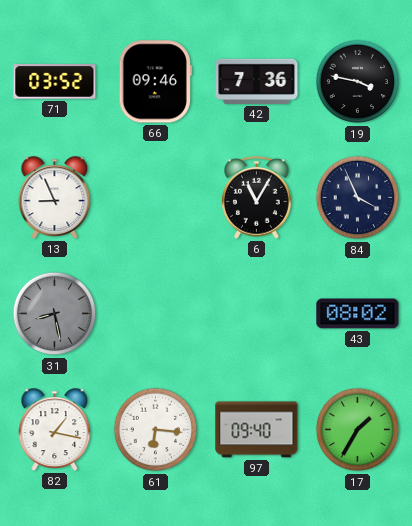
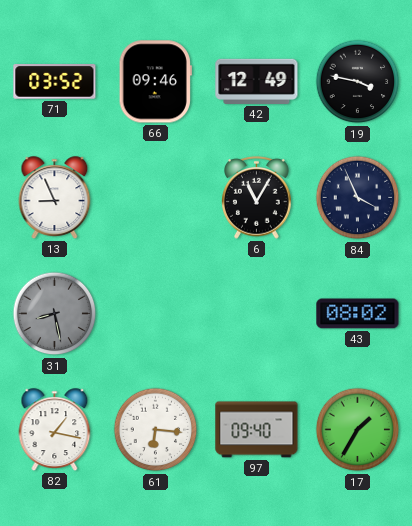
42: 7:36 -> 12:49 (257, 81)
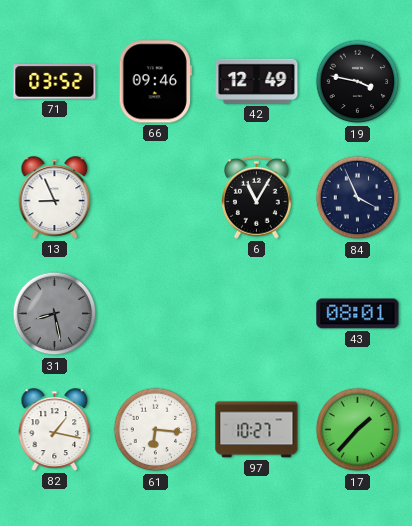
43: 08:02 -> 08:01 (358, 314)
97: 09:40 -> 10:27 (257, 430)
17: 1:35 -> 1:37 (358, 430)
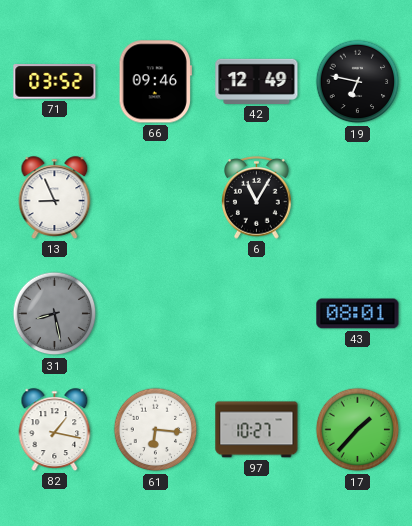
19: 3:47 -> 6:47 (358, 82)
84: 3:56 -> none (358, 198)
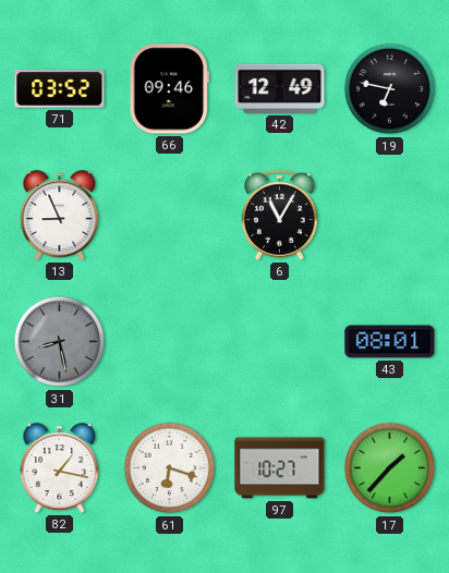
61: 6:16 -> 6:18 (170, 468)
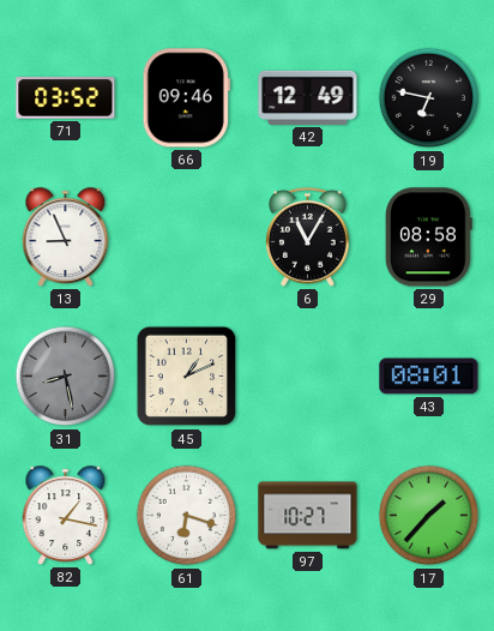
29: none -> 08:58 (429, 238)
45: none -> 1:11 (187, 377)
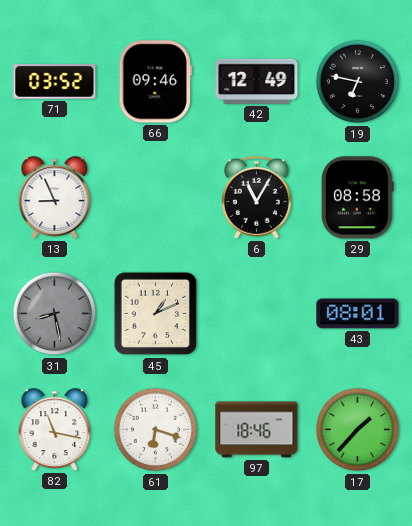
82: 1:17 -> 11:17 (55, 430)
97: 10:27 -> 18:46 (257, 430)
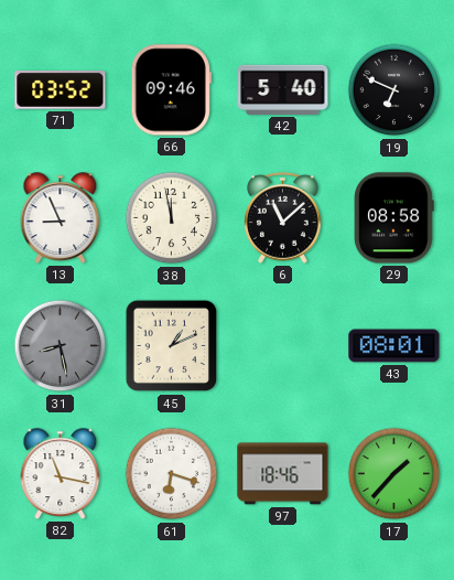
42: 12:49 -> 5:40 (283, 89)
19: 6:47 -> 6:49 (394, 90)
38: none -> 11:58 (172, 218)
6: 11:05 -> 11:08 (283, 217)
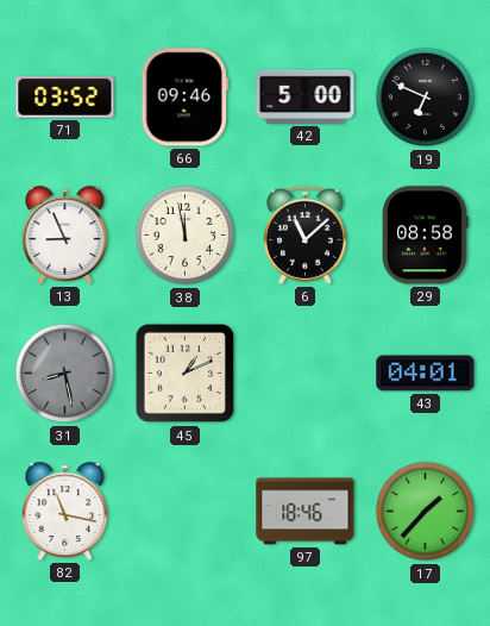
42: 5:40 -> 5:00 (306, 96)
43: 08:01 -> 04:01 (426, 374)
61: 6:18 -> none (172, 474)
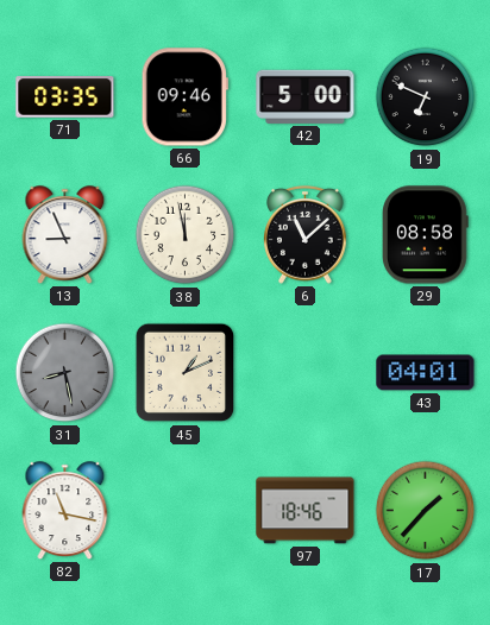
71: 03:52 -> 03:35 (65, 97)
